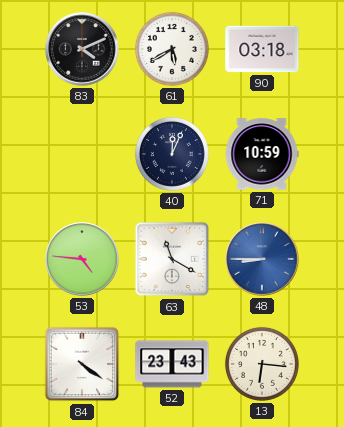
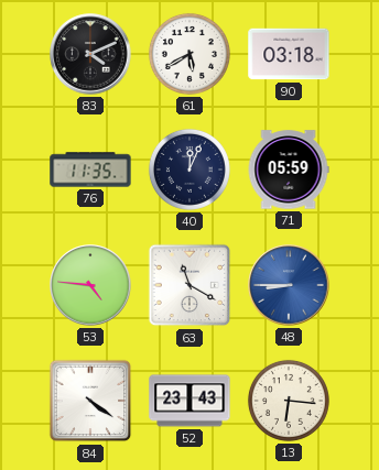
76: none -> 11:35 (90, 170)
71: 10:59 -> 05:59 (289, 170)
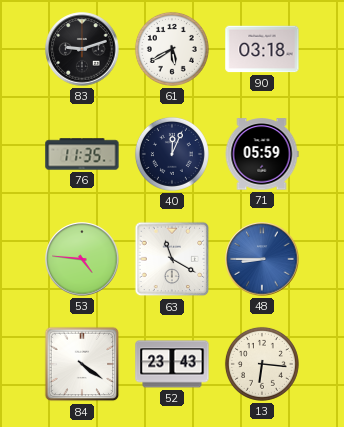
83: 4:11 -> 9:12 (82, 49)
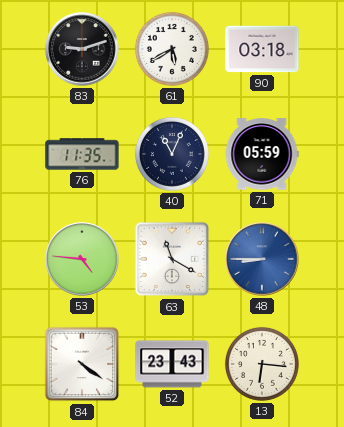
40: 12:04 -> 11:04 (172, 154)
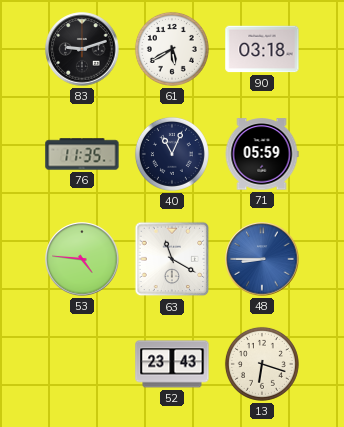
84: 4:21 -> none (82, 364)
13: 6:16 -> 6:18 (262, 364)
